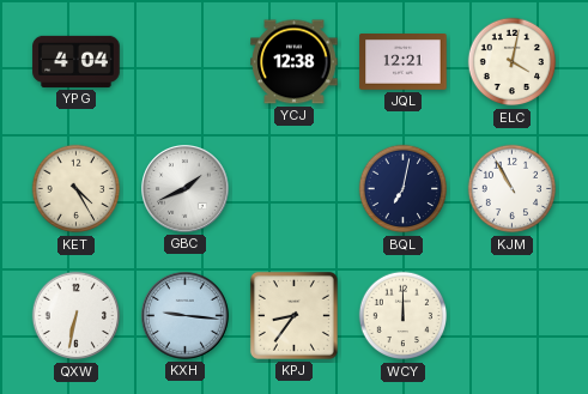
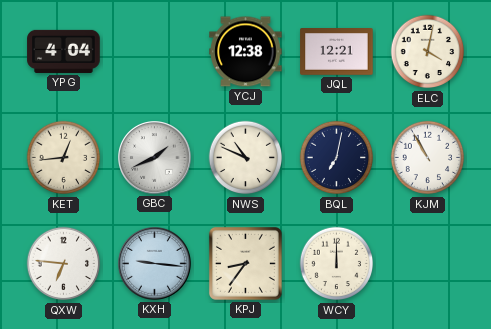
KET: 4:25 -> 12:44 (64, 158)
NWS: none -> 10:49 (246, 158)
QXW: 6:32 -> 6:46 (64, 264)
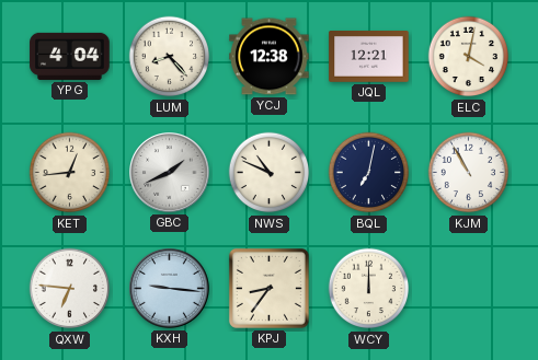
LUM: none -> 8:23 (170, 57)
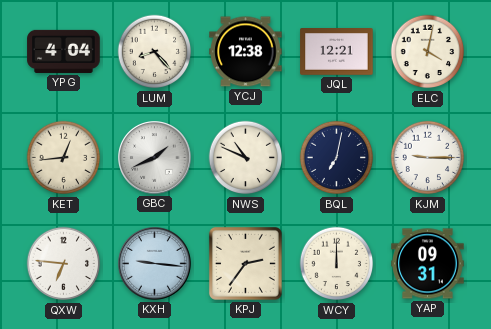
KJM: 10:55 -> 9:15 (428, 158)
KPJ: 8:36 -> 2:36 (245, 263)
YAP: none -> 09:31 (428, 264)
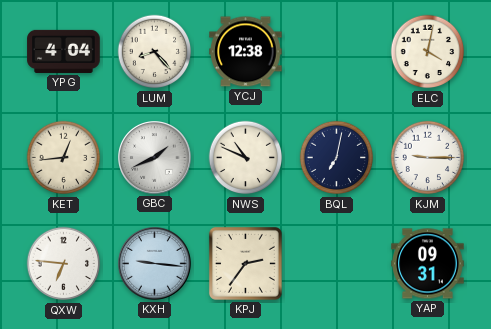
JQL: 12:21 -> none (337, 52)
WCY: 12:00 -> none (337, 264)
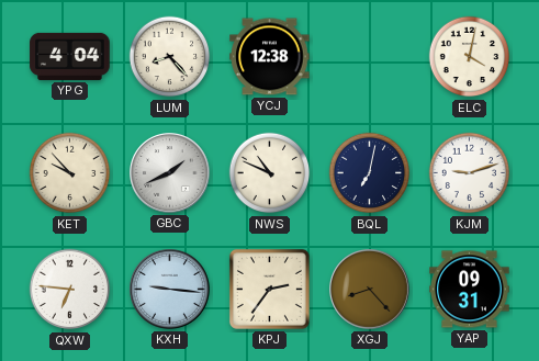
KET: 12:44 -> 9:53 (70, 173)
KJM: 9:15 -> 9:12 (470, 173)
XGJ: none -> 8:23 (370, 290)
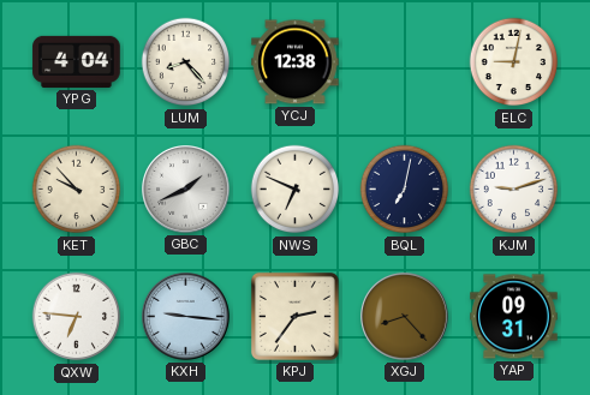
ELC: 4:02 -> 9:02 (514, 62)
NWS: 10:49 -> 6:49 (296, 190)
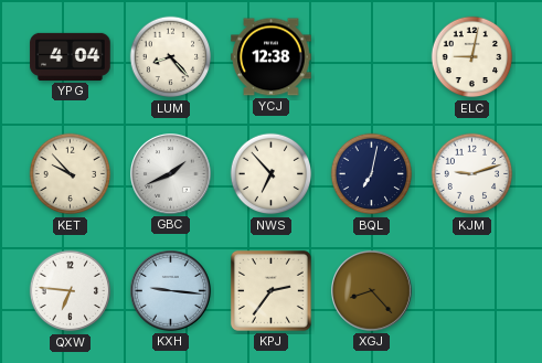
NWS: 6:49 -> 6:53 (272, 174)
YAP: 09:31 -> none (514, 317)
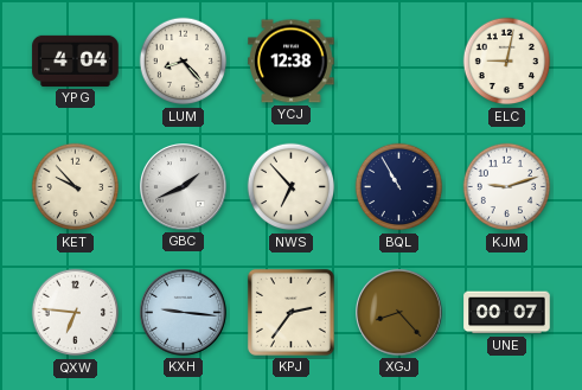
BQL: 7:02 -> 10:55 (399, 187)
UNE: none -> 00:07 (507, 313)
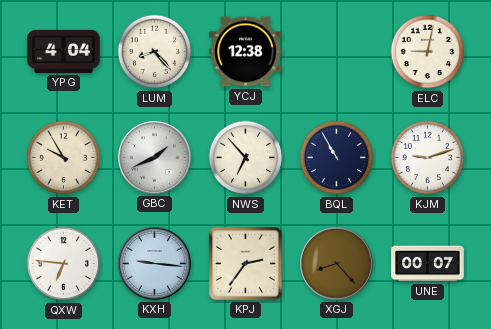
KET: 9:53 -> 9:55 (64, 158)
